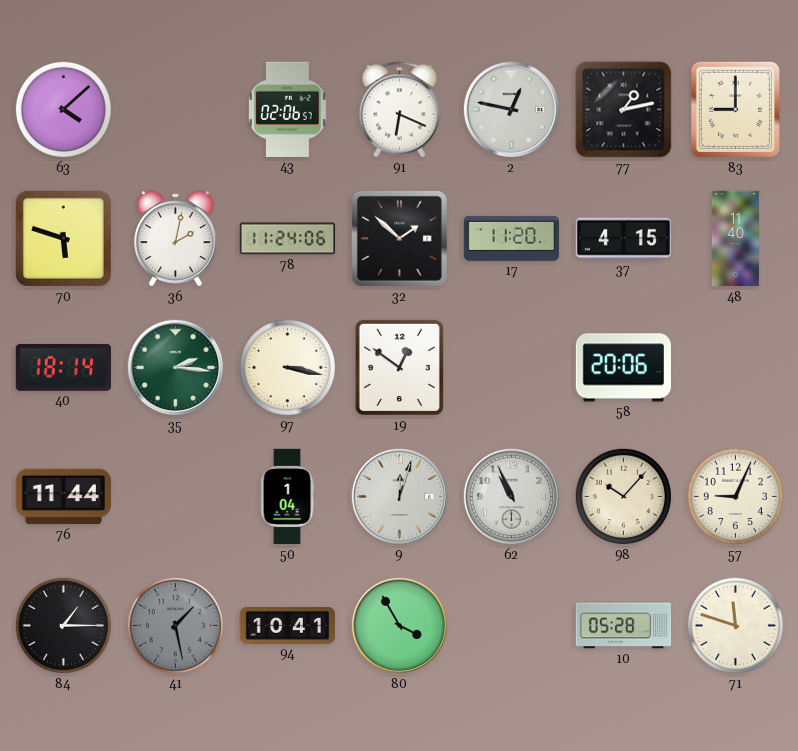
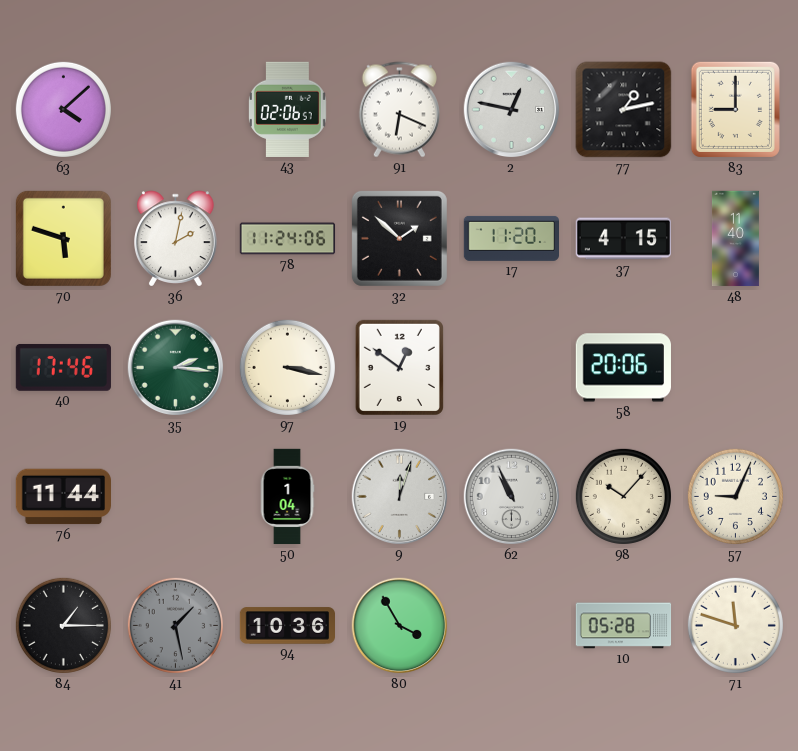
40: 18:14 -> 17:46 (63, 367)
94: 10:41 -> 10:36 (287, 626)
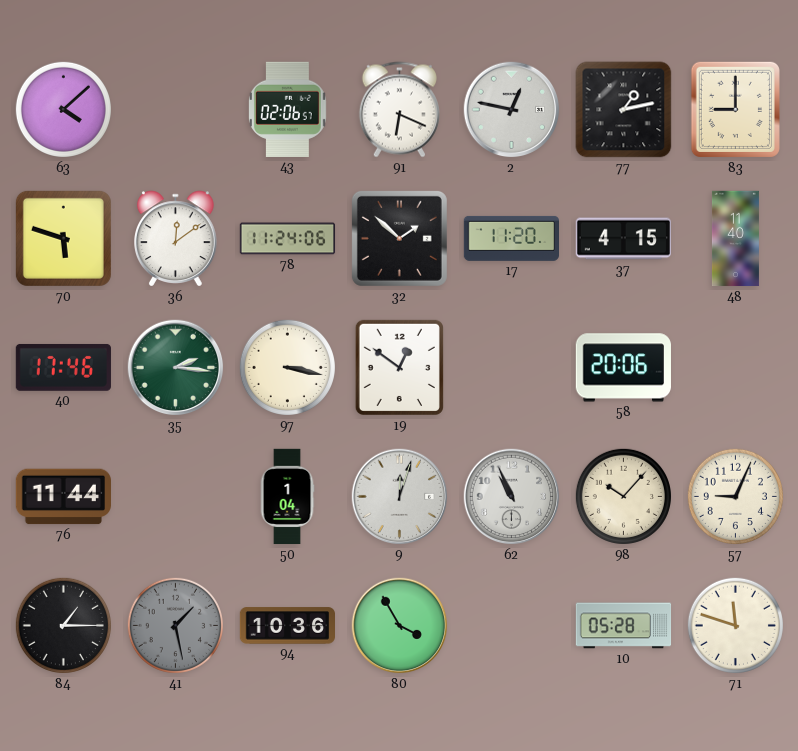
36: 2:02 -> 12:09 (176, 239)
